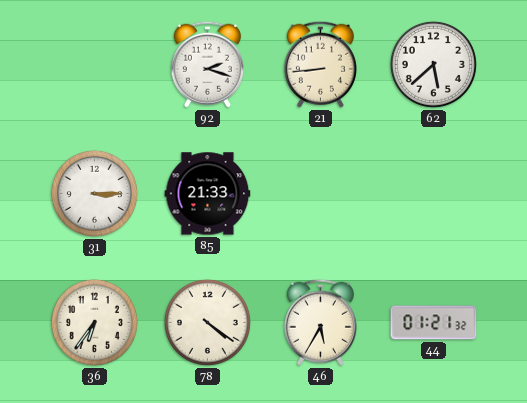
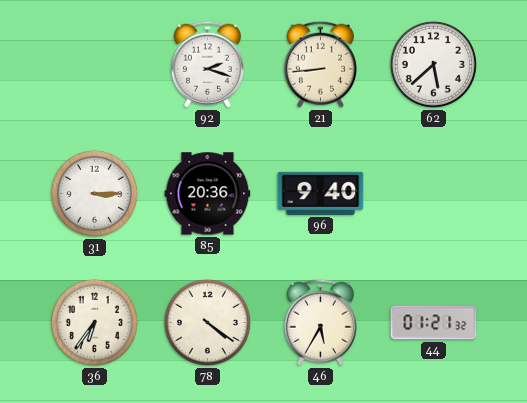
85: 21:33 -> 20:36 (208, 194)
96: none -> 9:40 (321, 193)
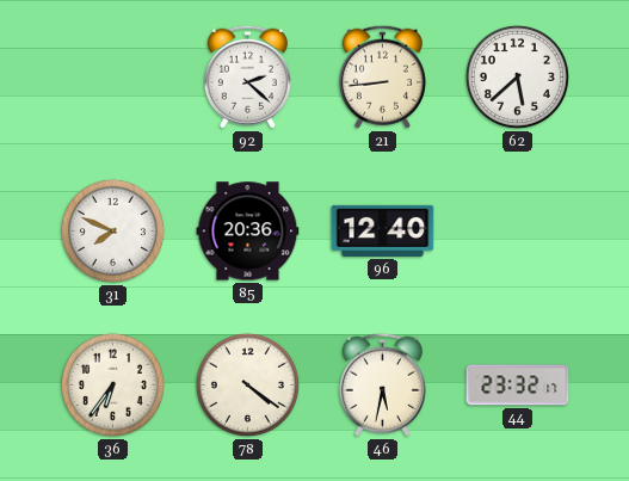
92: 2:18 -> 2:22 (247, 76)
31: 3:15 -> 7:49 (112, 230)
96: 9:40 -> 12:40 (383, 230)
46: 5:35 -> 5:32 (382, 384)
44: 01:21 -> 23:32 (518, 386)
